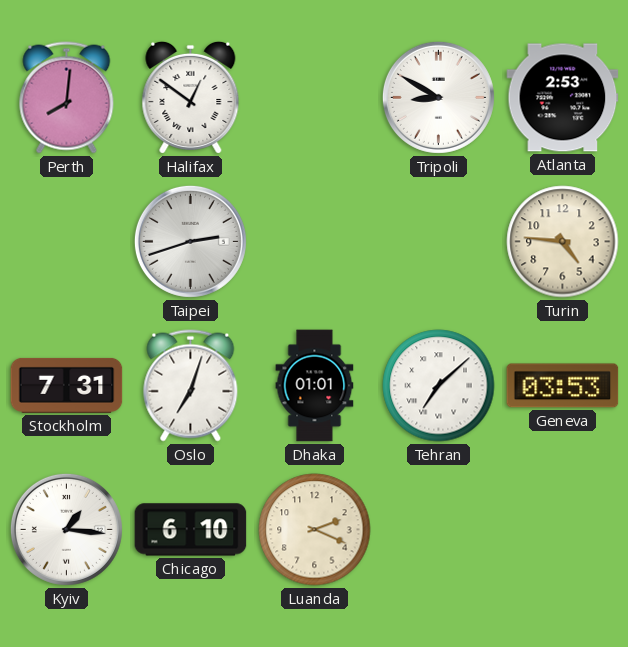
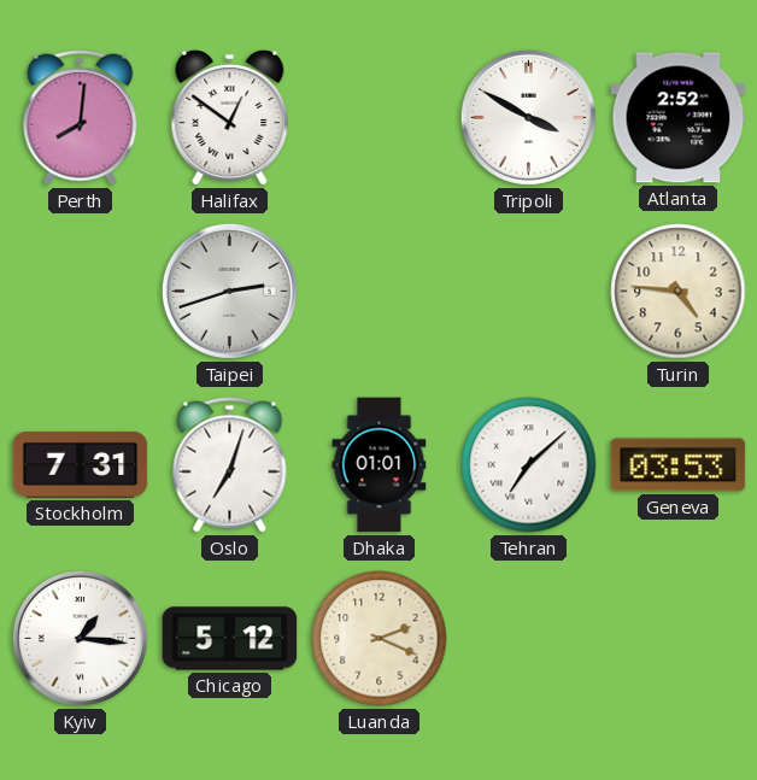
Tripoli: 8:50 -> 3:50 (528, 117)
Atlanta: 2:53 -> 2:52 (679, 118)
Chicago: 6:10 -> 5:12 (230, 639)
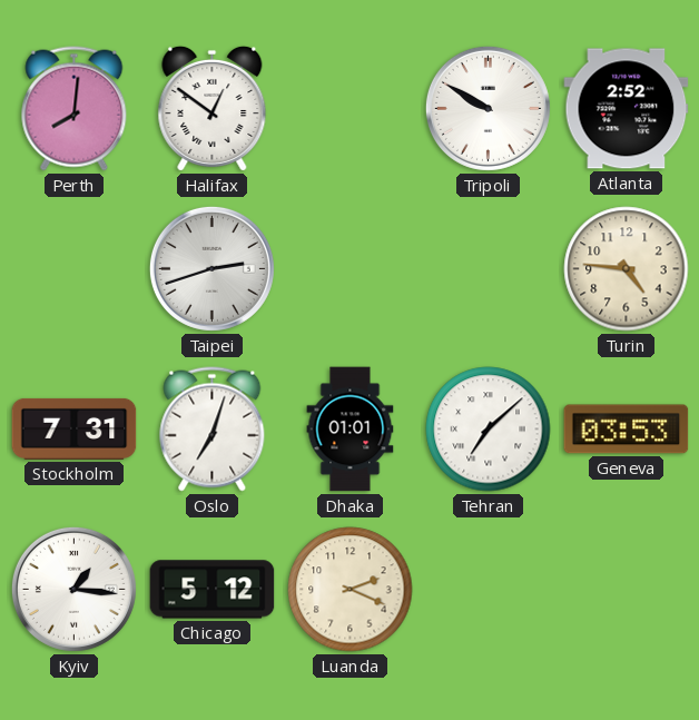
Tripoli: 3:50 -> 9:50 (488, 108)
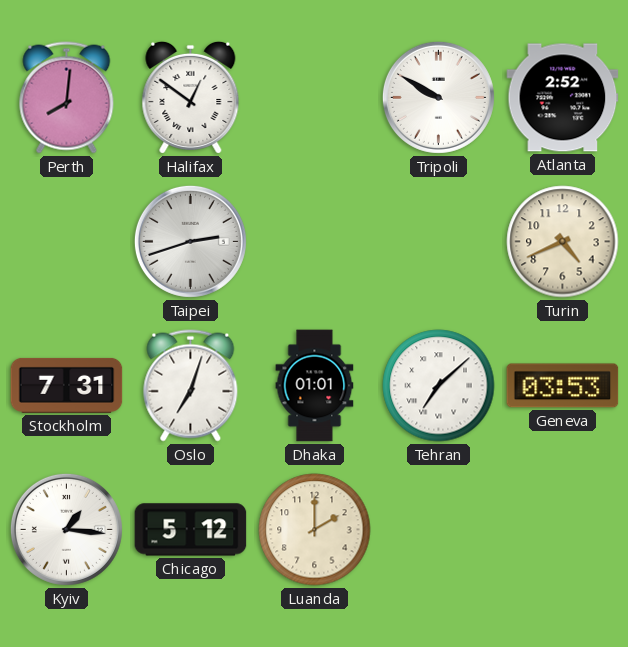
Turin: 4:46 -> 4:41 (563, 242)
Luanda: 2:19 -> 2:00 (315, 530)
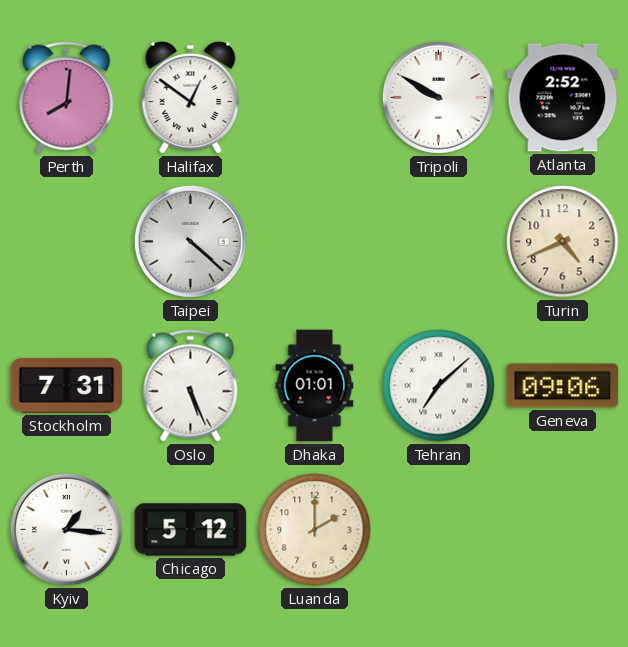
Taipei: 2:42 -> 4:22 (190, 241)
Oslo: 7:03 -> 5:26 (191, 386)
Geneva: 03:53 -> 09:06 (563, 386)
